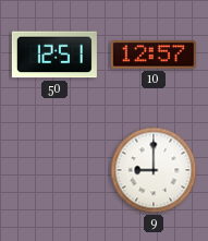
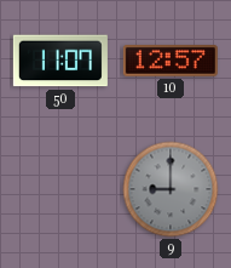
50: 12:51 -> 11:07 (60, 61)
9 dial: white -> grey (171, 189)
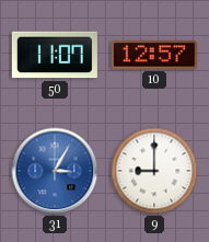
31: none -> 3:05 (55, 171)
9 dial: grey -> white (154, 171)
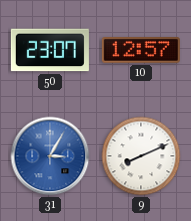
50: 11:07 -> 23:07 (50, 50)
9: 9:00 -> 8:11 (141, 156)
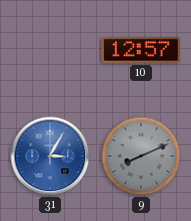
50: 23:07 -> none (50, 50)
9 dial: white -> grey (141, 156)
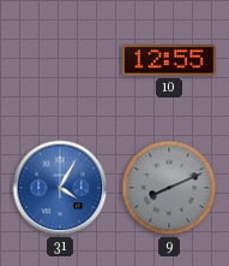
10: 12:57 -> 12:55 (169, 61)
31: 3:05 -> 4:05 (60, 188)
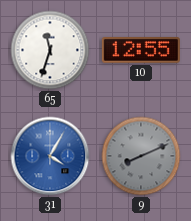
65: none -> 11:33 (50, 50)
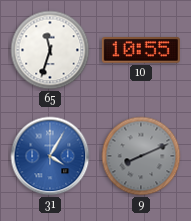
10: 12:55 -> 10:55 (141, 51)
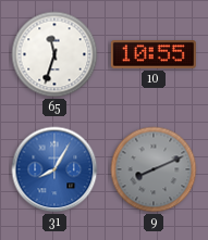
31: 4:05 -> 8:05 (54, 169)
